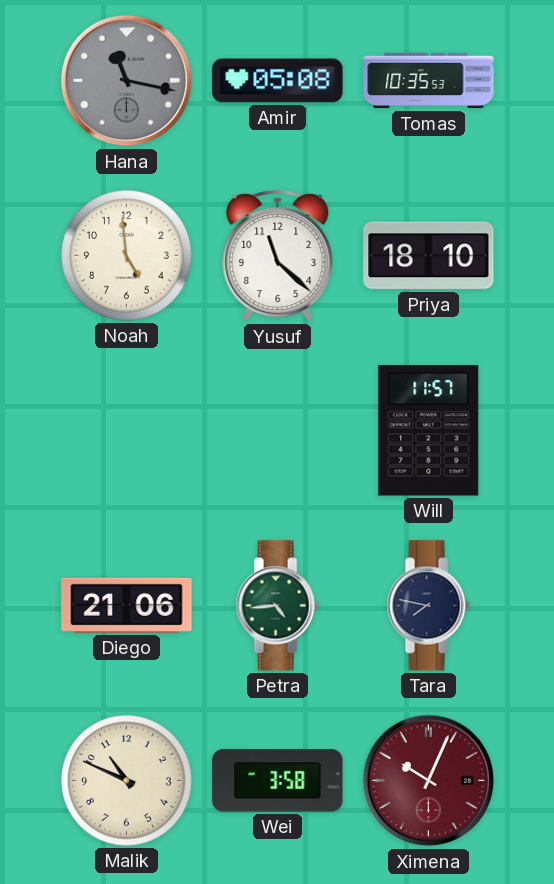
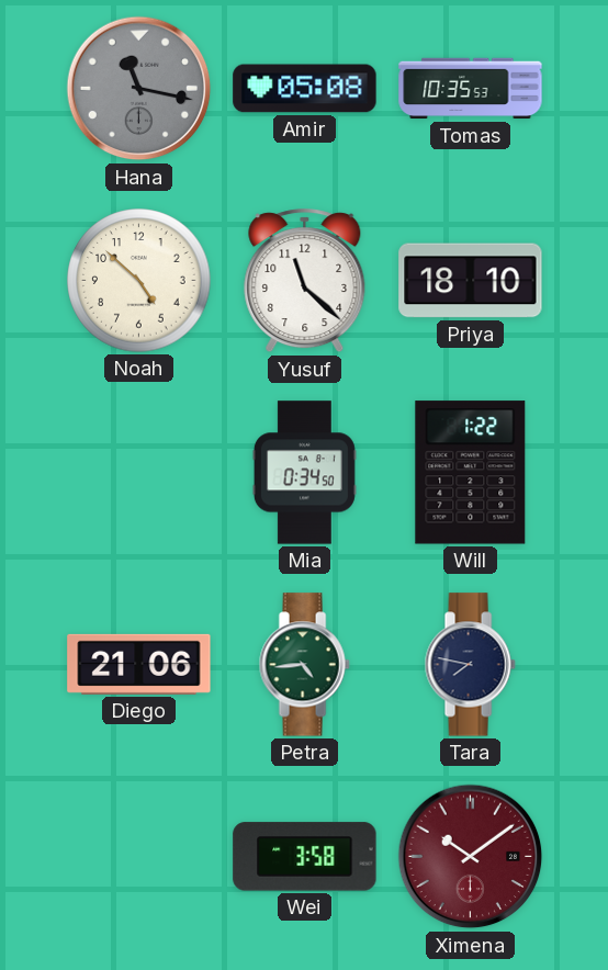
Noah: 4:59 -> 4:52 (139, 281)
Mia: none -> 0:34 (304, 473)
Will: 11:57 -> 1:22 (471, 473)
Malik: 10:49 -> none (127, 781)
Ximena: 10:04 -> 10:09 (471, 857)
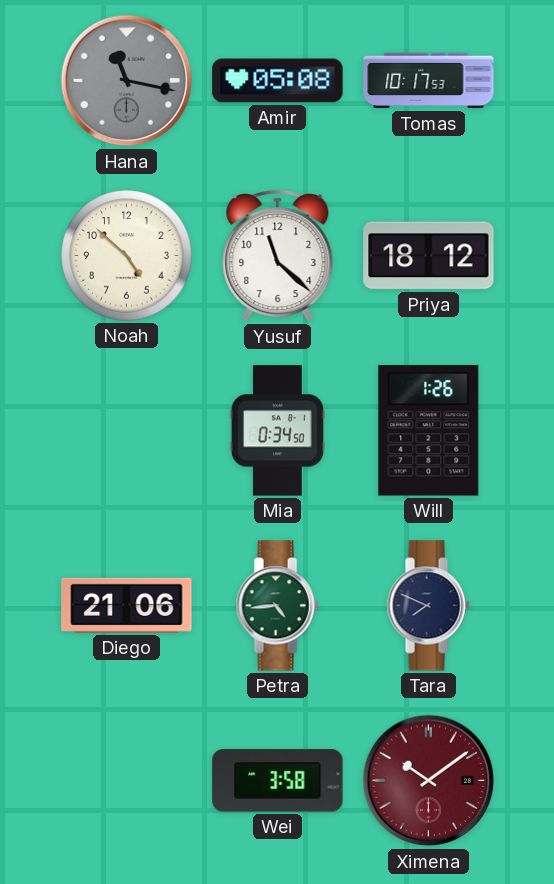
Tomas: 10:35 -> 10:17 (429, 81)
Priya: 18:10 -> 18:12 (429, 256)
Will: 1:22 -> 1:26 (429, 431)
Tara: 7:47 -> 7:49 (428, 606)
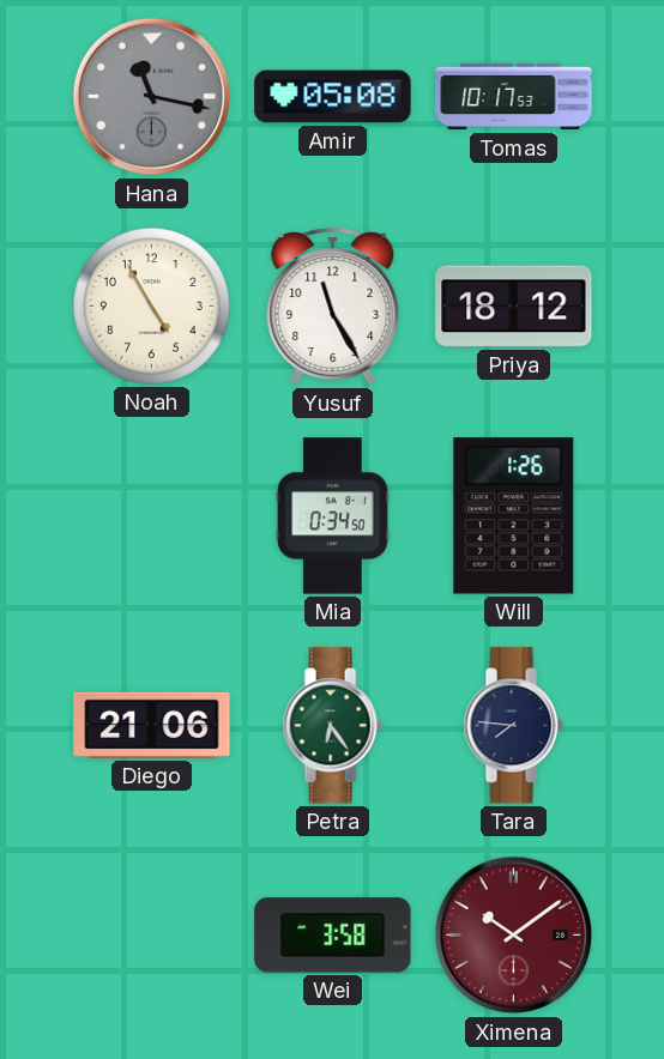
Noah: 4:52 -> 4:55 (152, 307)
Yusuf: 11:22 -> 11:25 (333, 307)
Petra: 4:44 -> 6:24 (332, 726)
Tara: 7:49 -> 7:46 (513, 726)
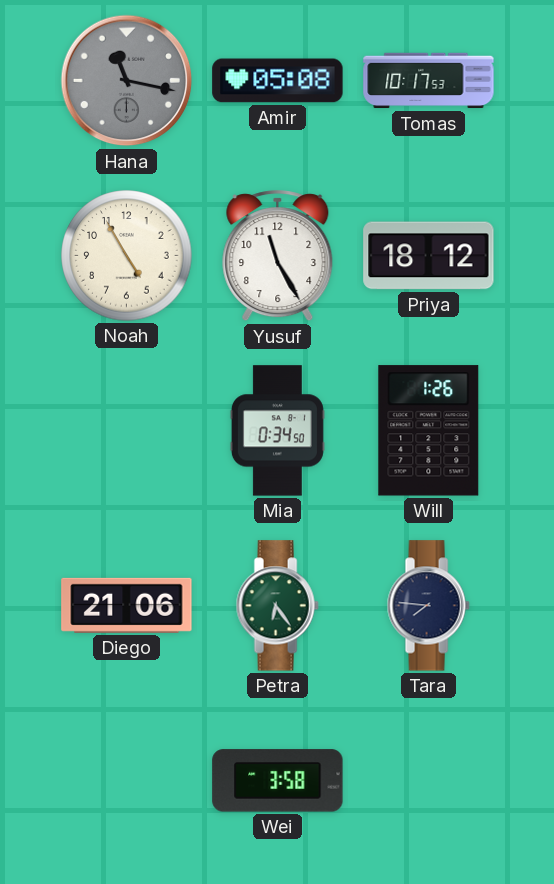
Ximena: 10:09 -> none (514, 936)
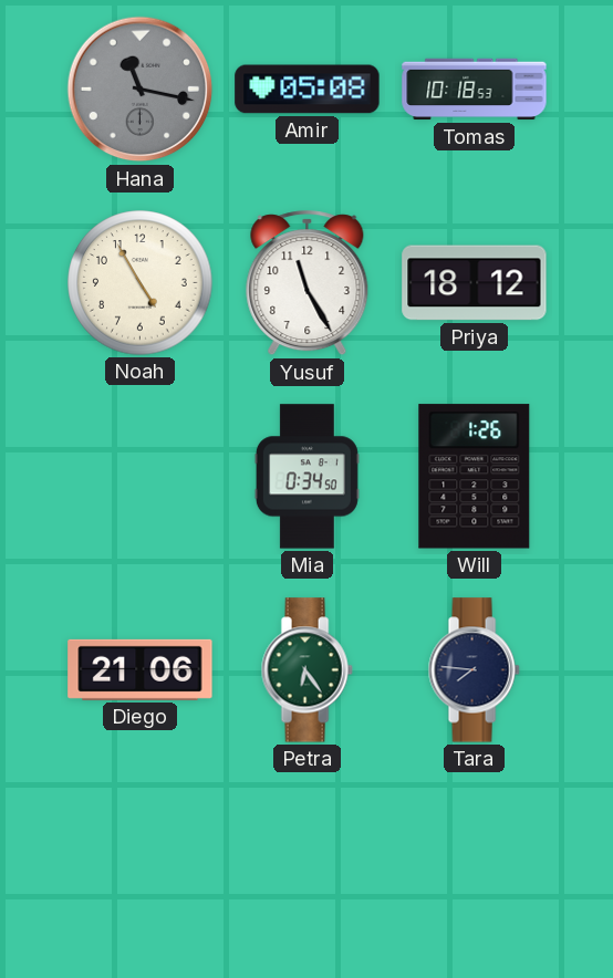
Tomas: 10:17 -> 10:18 (475, 90)
Wei: 3:58 -> none (278, 781)
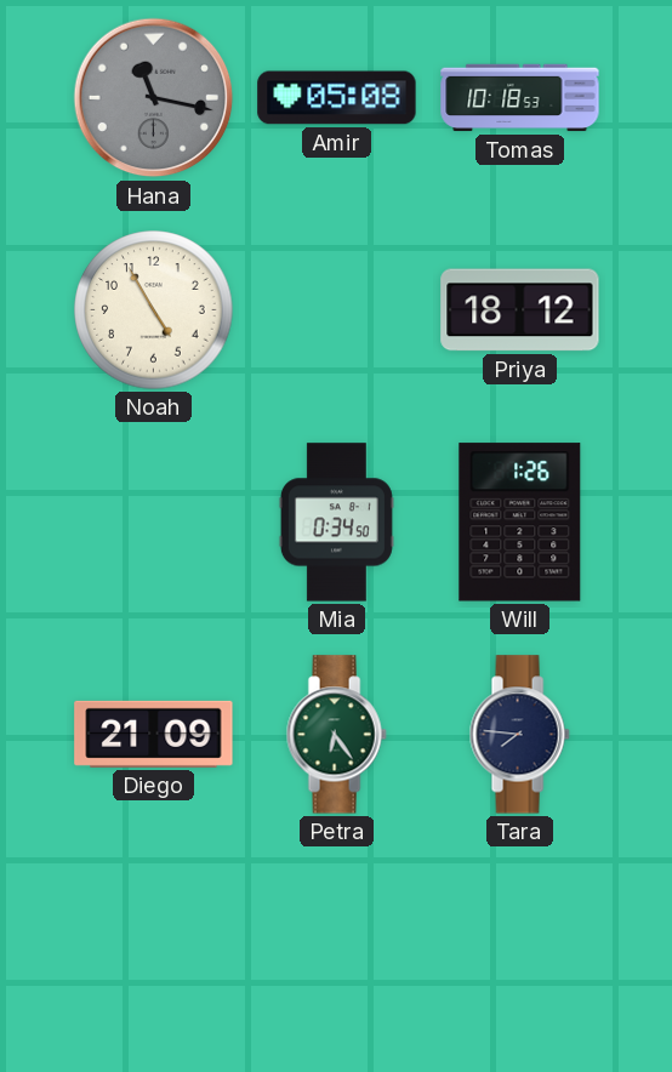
Yusuf: 11:25 -> none (308, 283)
Diego: 21:06 -> 21:09 (154, 734)
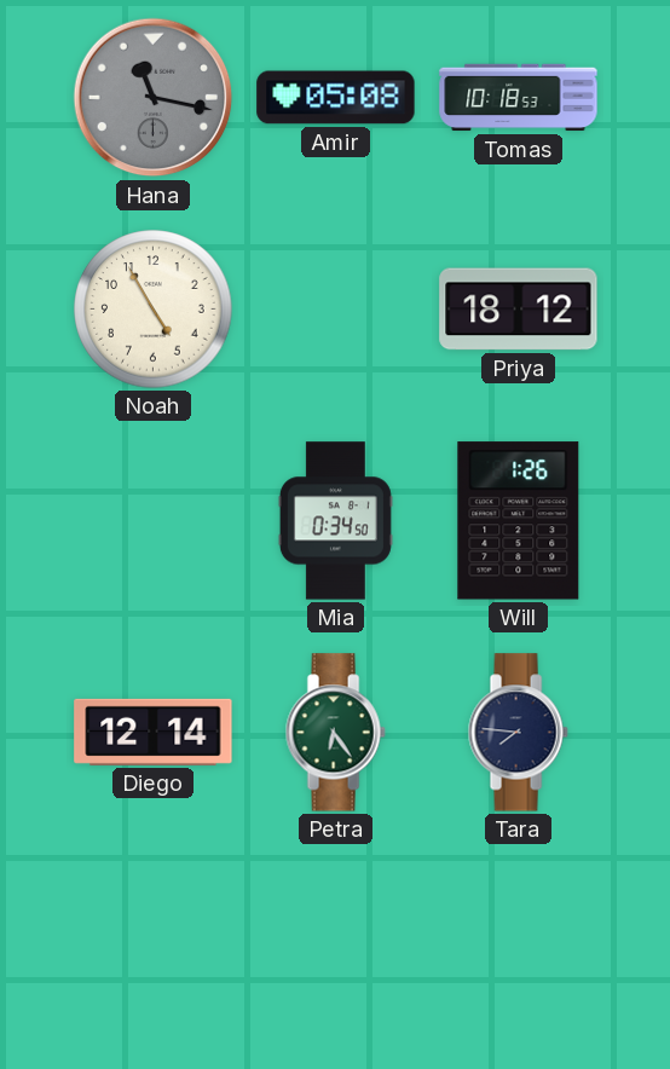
Diego: 21:09 -> 12:14 (154, 732)
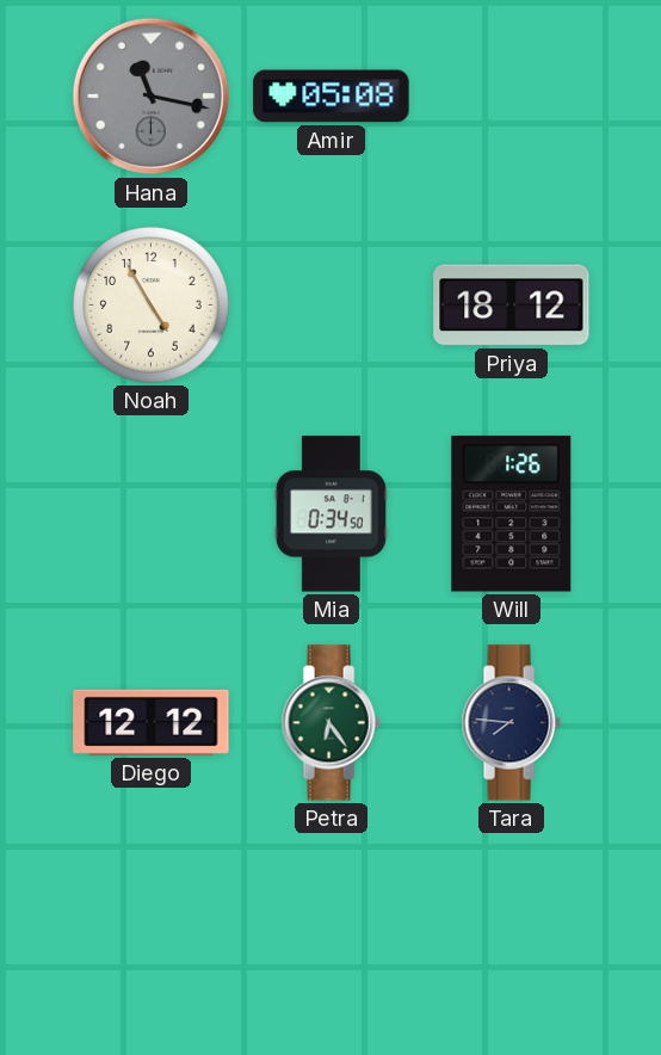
Tomas: 10:18 -> none (519, 98)
Diego: 12:14 -> 12:12 (152, 722)
